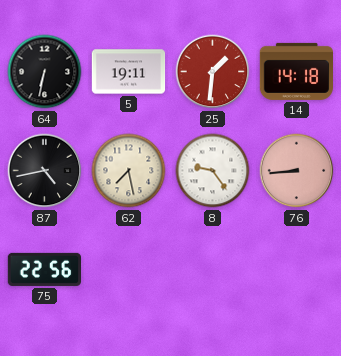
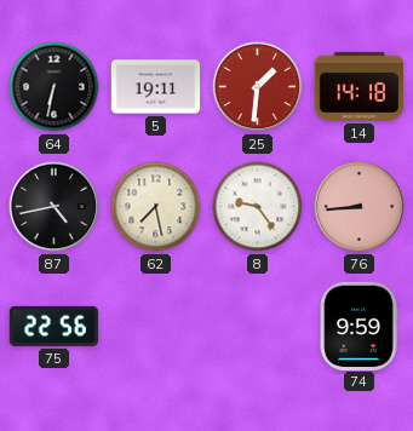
74: none -> 9:59 (358, 326)
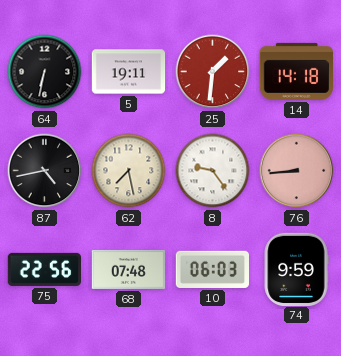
68: none -> 07:48 (129, 269)
10: none -> 06:03 (212, 269)
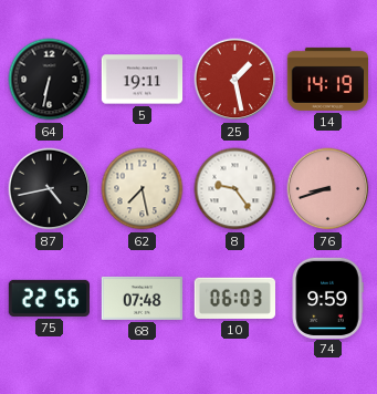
25: 1:31 -> 1:28 (235, 80)
14: 14:18 -> 14:19 (327, 79)
76: 8:44 -> 8:42 (328, 189)
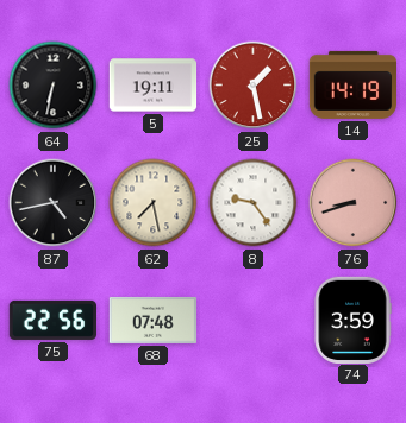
10: 06:03 -> none (234, 298)
74: 9:59 -> 3:59 (352, 320)
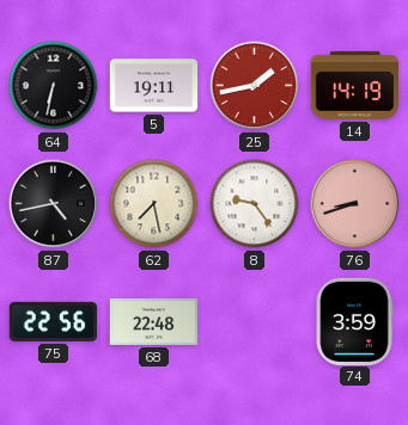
25: 1:28 -> 1:43 (255, 86)
68: 07:48 -> 22:48 (154, 321)
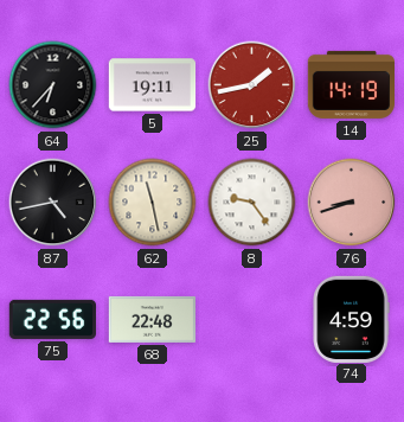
64: 6:32 -> 6:37 (53, 85)
62: 7:28 -> 11:28 (153, 203)
74: 3:59 -> 4:59 (351, 319)
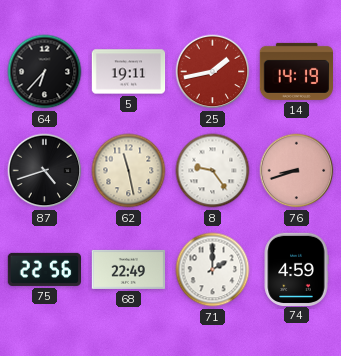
87: 4:43 -> 4:42 (45, 171)
68: 22:48 -> 22:49 (129, 269)
71: none -> 2:00 (213, 270)
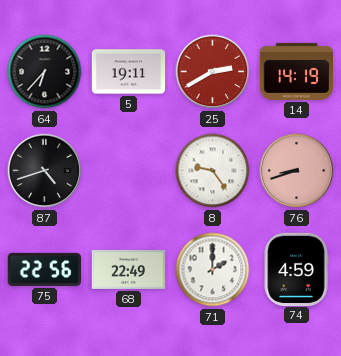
25: 1:43 -> 2:40 (213, 72)
62: 11:28 -> none (129, 171)
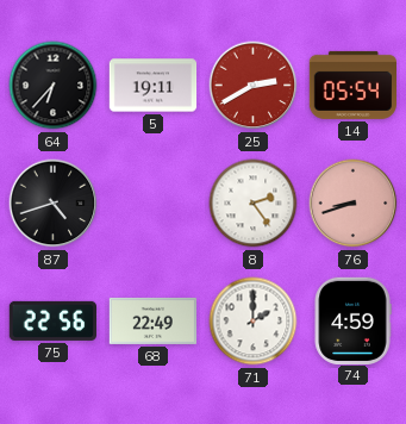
14: 14:19 -> 05:54 (352, 85)
8: 9:24 -> 2:24 (254, 204)
